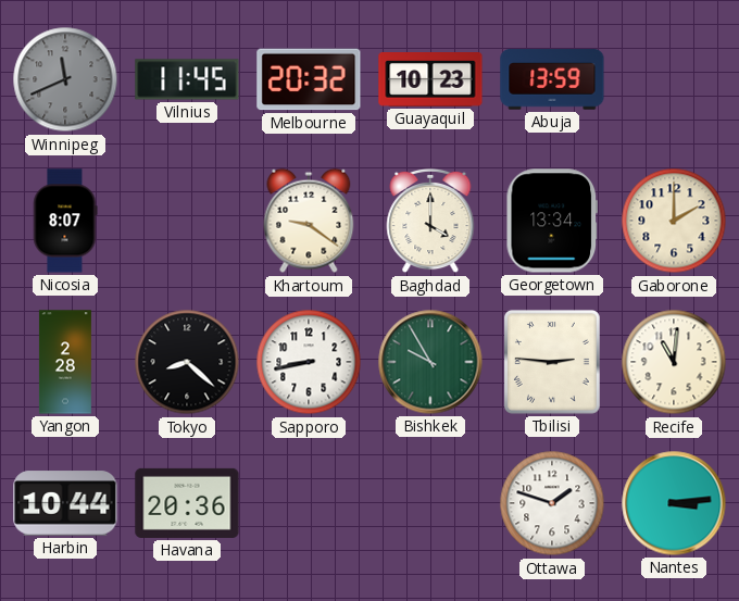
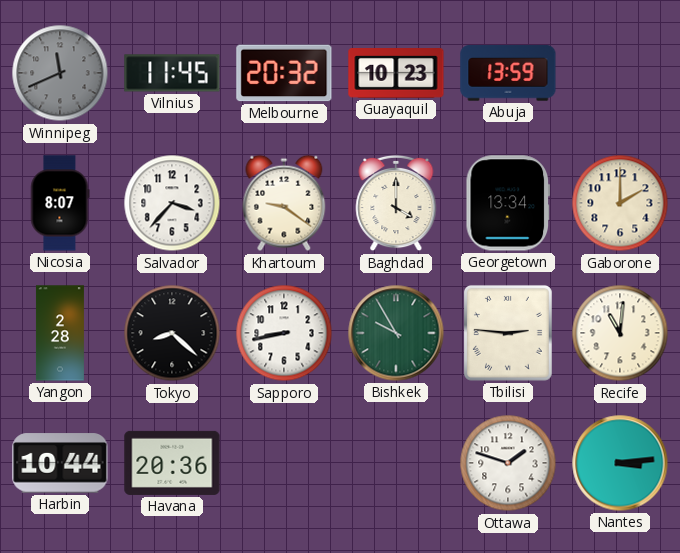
Salvador: none -> 3:37 (172, 203)
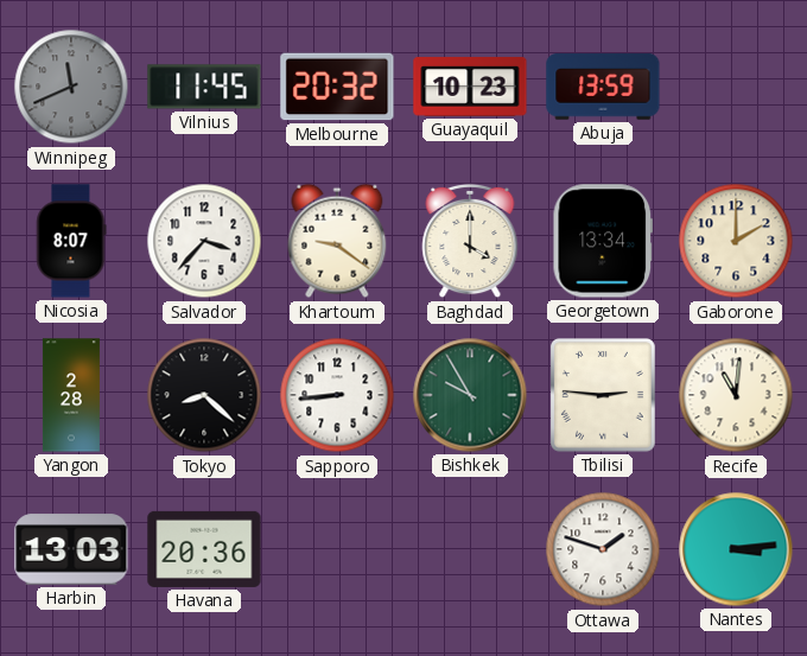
Sapporo: 8:43 -> 8:44 (337, 395)
Harbin: 10:44 -> 13:03 (71, 549)
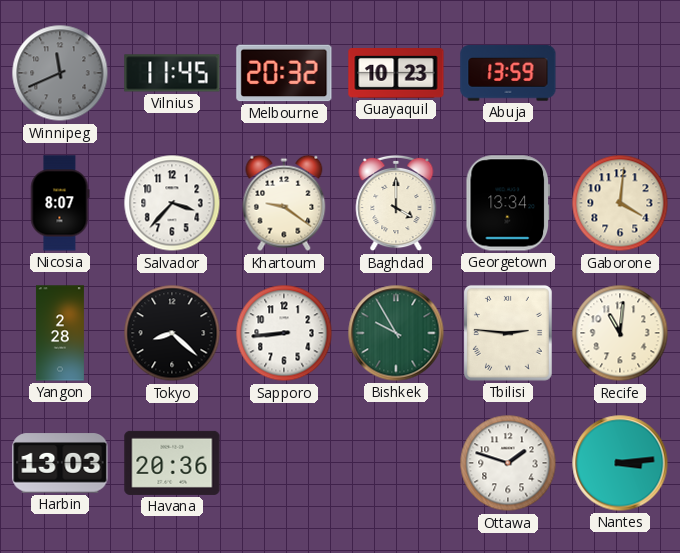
Gaborone: 2:00 -> 4:01 (620, 203)
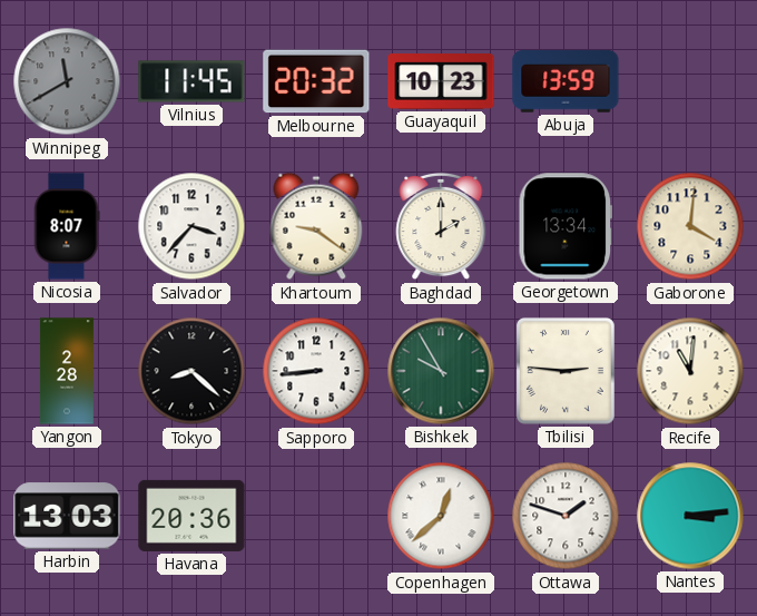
Winnipeg: 11:41 -> 11:40 (67, 81)
Baghdad: 4:00 -> 2:00 (441, 226)
Copenhagen: none -> 12:38 (441, 516)
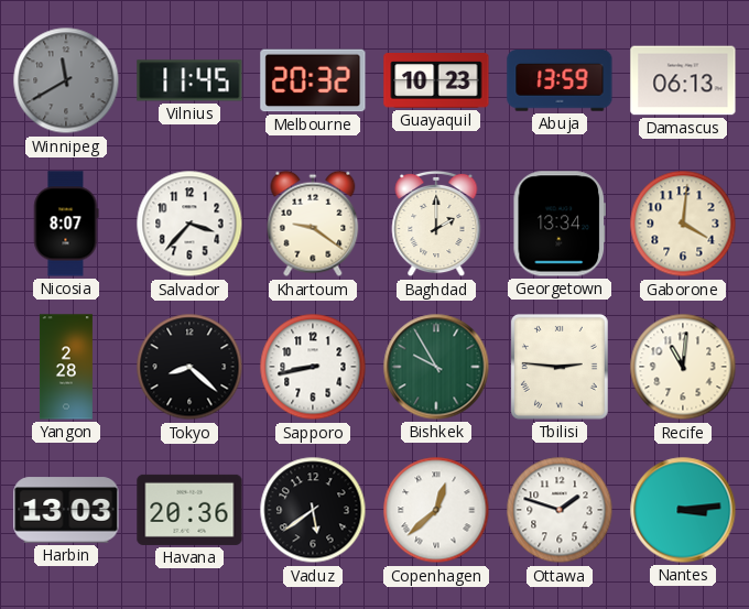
Damascus: none -> 06:13 (683, 80)
Sapporo: 8:44 -> 8:43 (313, 367)
Vaduz: none -> 5:39 (313, 510)
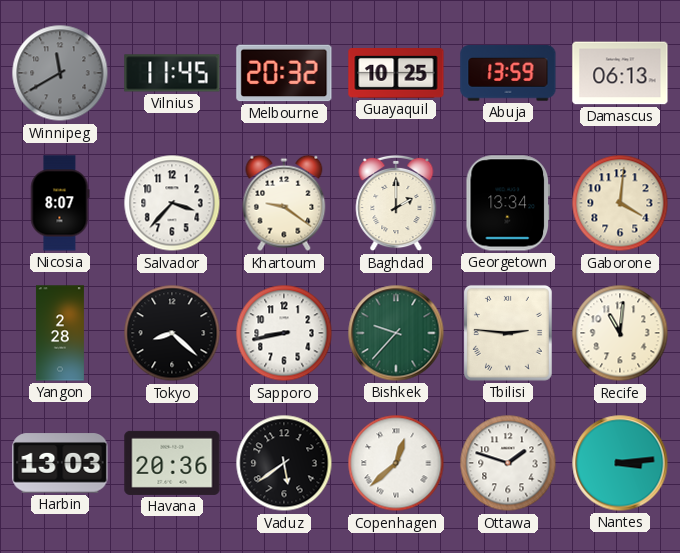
Guayaquil: 10:23 -> 10:25 (396, 74)
Bishkek: 9:55 -> 9:37 (396, 333)
